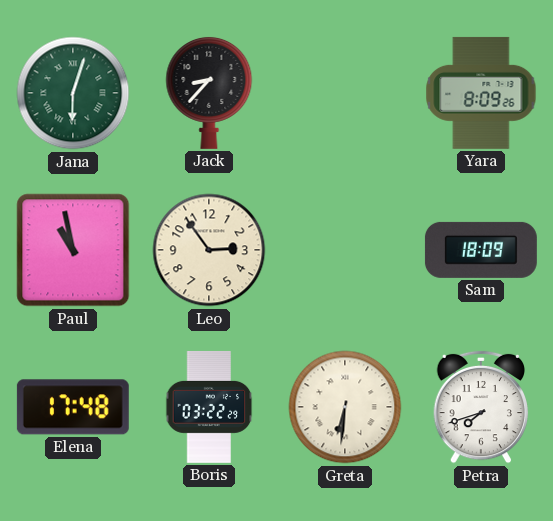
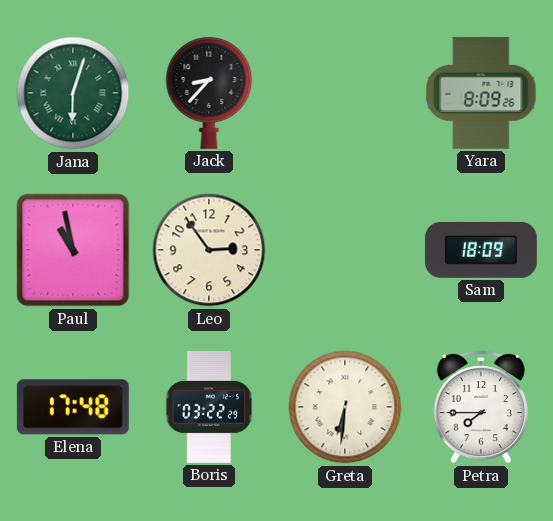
Petra: 7:42 -> 7:45 (481, 407)
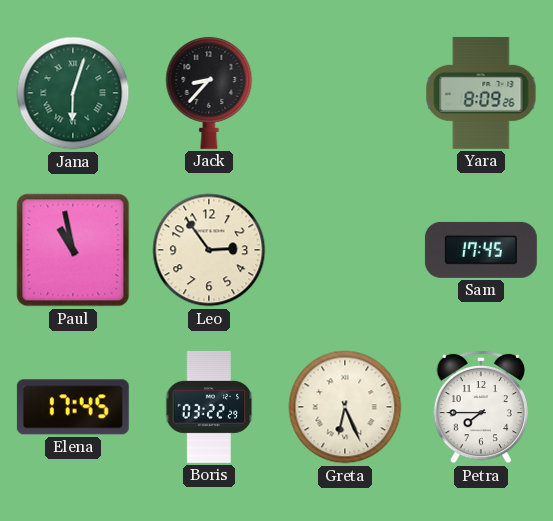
Sam: 18:09 -> 17:45 (481, 250)
Elena: 17:48 -> 17:45 (73, 407)
Greta: 6:31 -> 6:26 (345, 407)
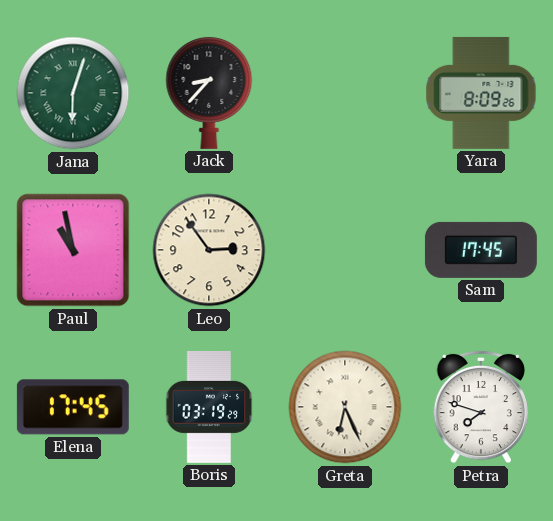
Boris: 03:22 -> 03:19 (209, 407)
Petra: 7:45 -> 7:48 (481, 407)
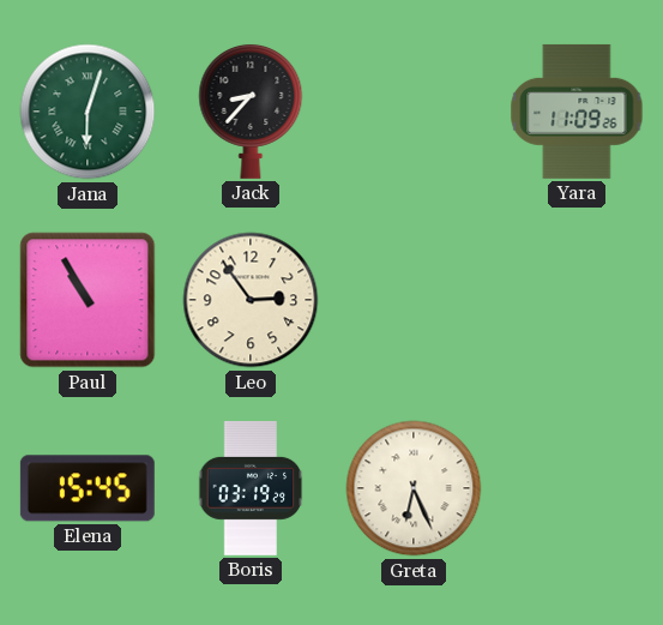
Yara: 8:09 -> 11:09 (577, 112)
Paul: 10:58 -> 10:55 (88, 300)
Sam: 17:45 -> none (481, 250)
Elena: 17:45 -> 15:45 (88, 488)
Petra: 7:48 -> none (481, 407)
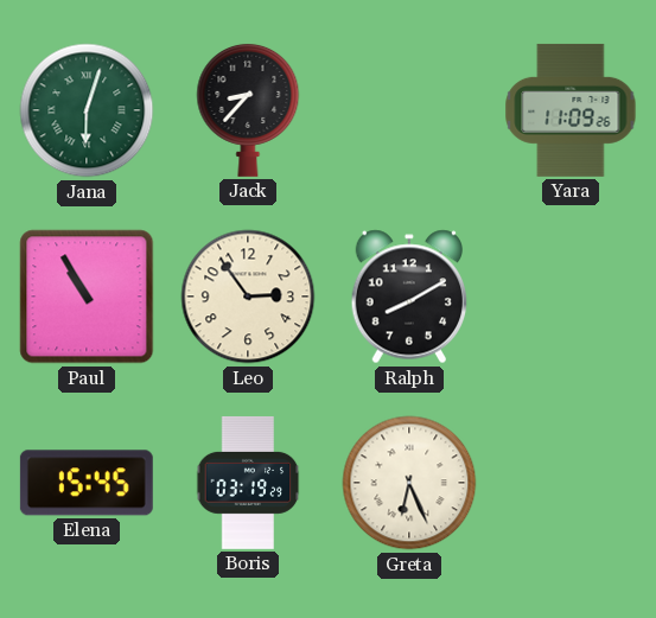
Ralph: none -> 8:10 (409, 297)
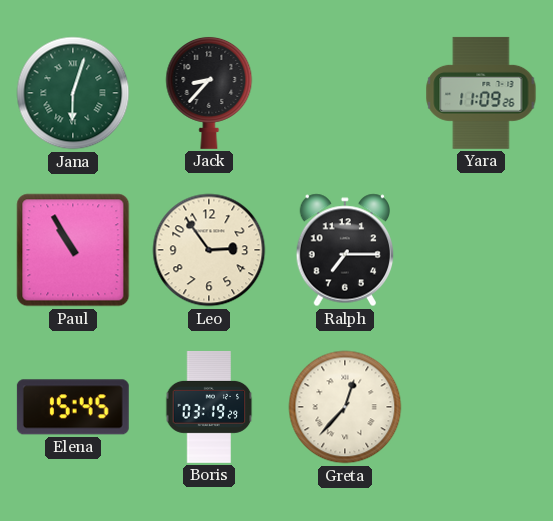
Ralph: 8:10 -> 7:15 (345, 250)
Greta: 6:26 -> 12:37 (345, 407)
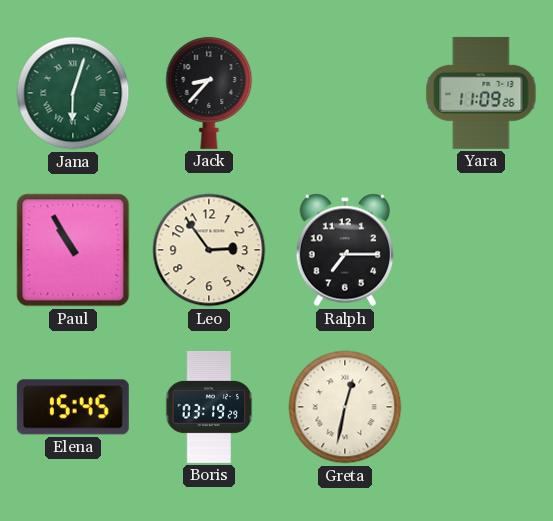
Greta: 12:37 -> 12:32 (345, 407)
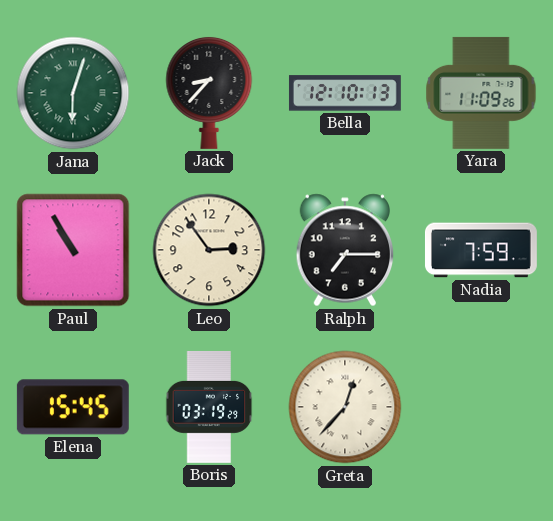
Bella: none -> 12:10 (345, 93)
Nadia: none -> 7:59 (481, 250)
Greta: 12:32 -> 12:37 (345, 407)
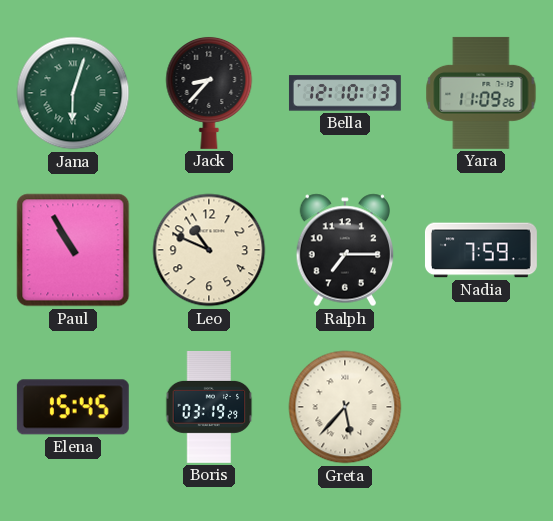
Leo: 2:54 -> 10:49 (209, 250)
Greta: 12:37 -> 5:37 (345, 407)
